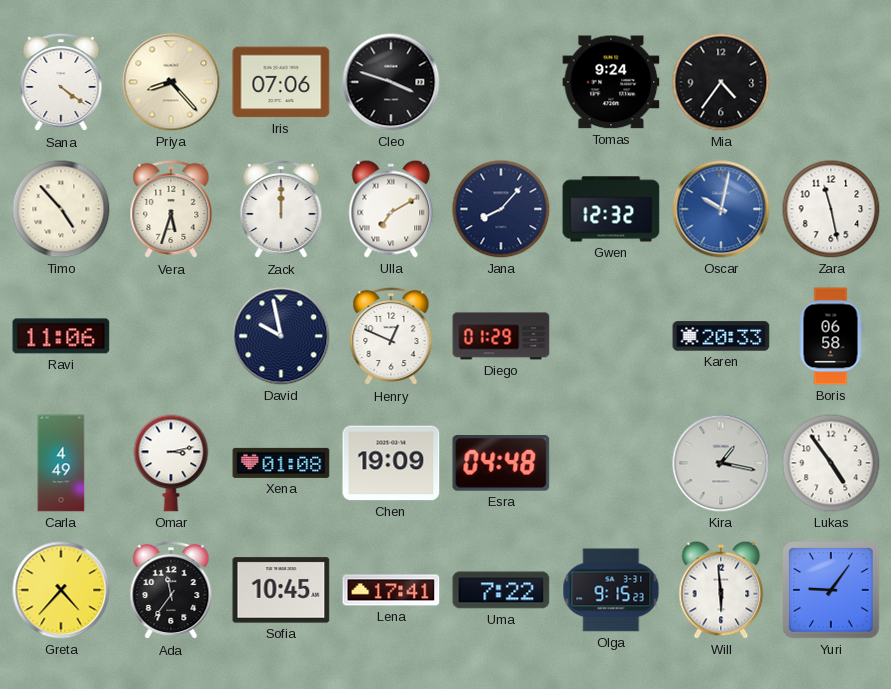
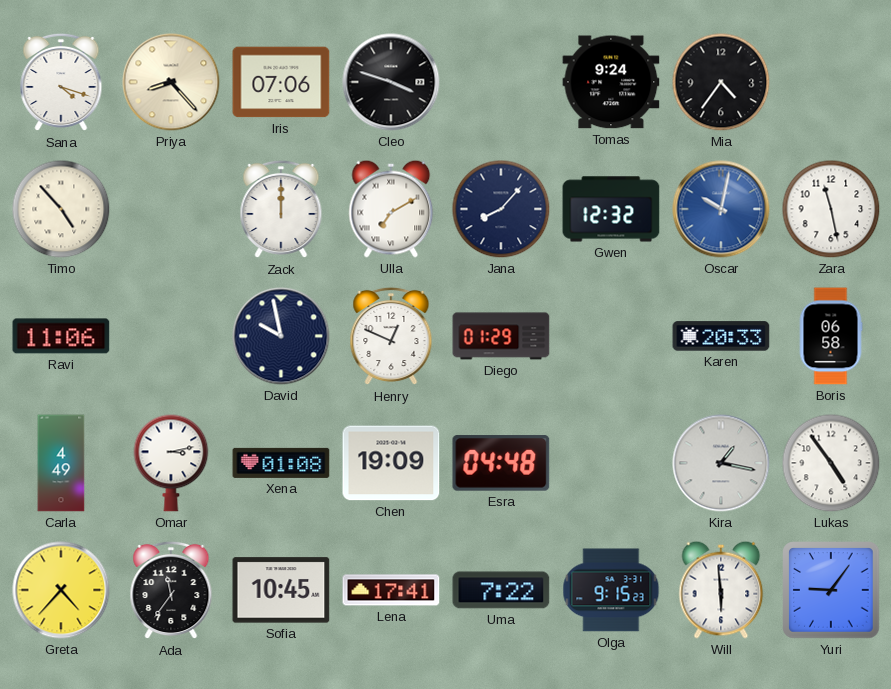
Sana: 4:21 -> 4:18 (61, 82)
Vera: 5:33 -> none (171, 209)
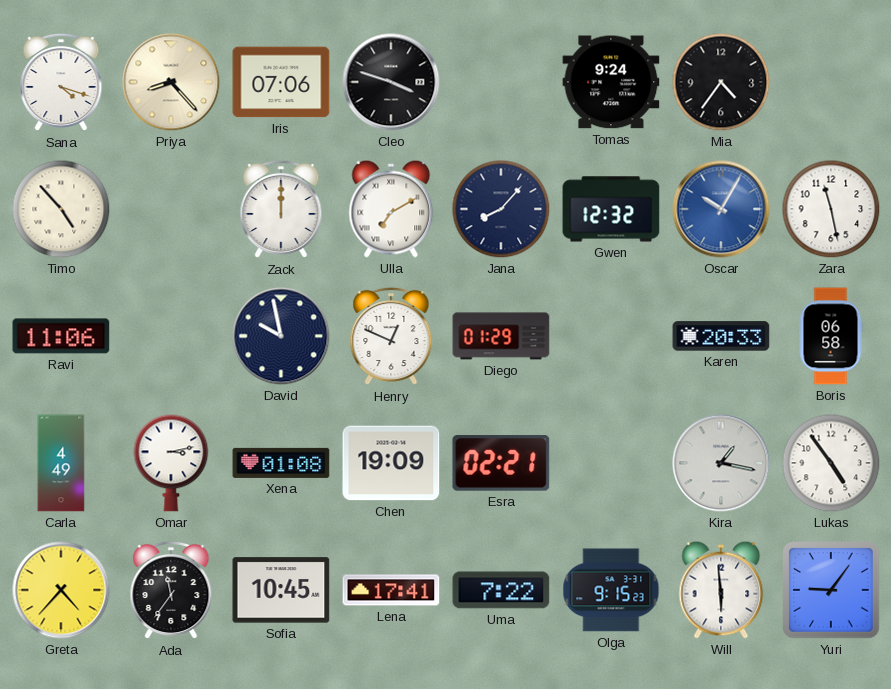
Oscar: 10:02 -> 10:05 (721, 209)
Esra: 04:48 -> 02:21 (501, 463)
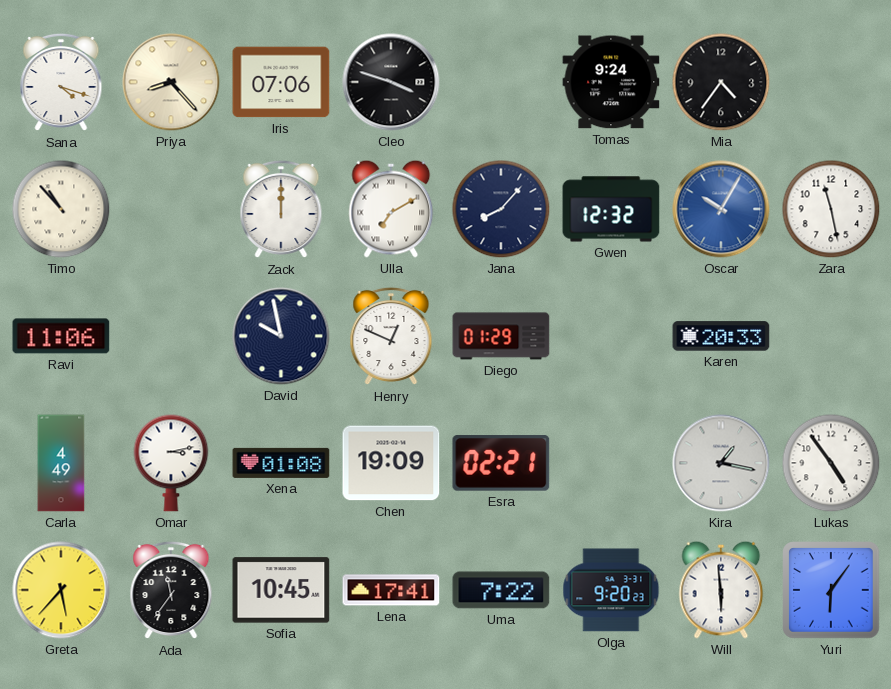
Timo: 4:53 -> 10:53 (61, 209)
Boris: 06:58 -> none (831, 336)
Greta: 4:37 -> 5:37 (61, 590)
Olga: 9:15 -> 9:20 (611, 590)
Yuri: 9:06 -> 6:06 (831, 590)
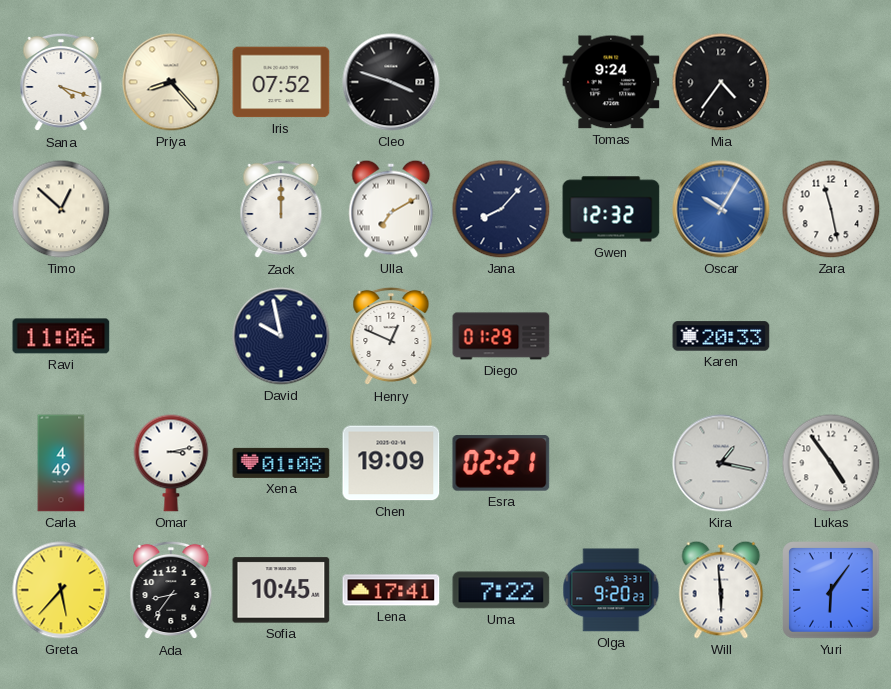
Iris: 07:06 -> 07:52 (281, 82)
Timo: 10:53 -> 12:52 (61, 209)
Ada: 11:36 -> 8:36 (171, 590)
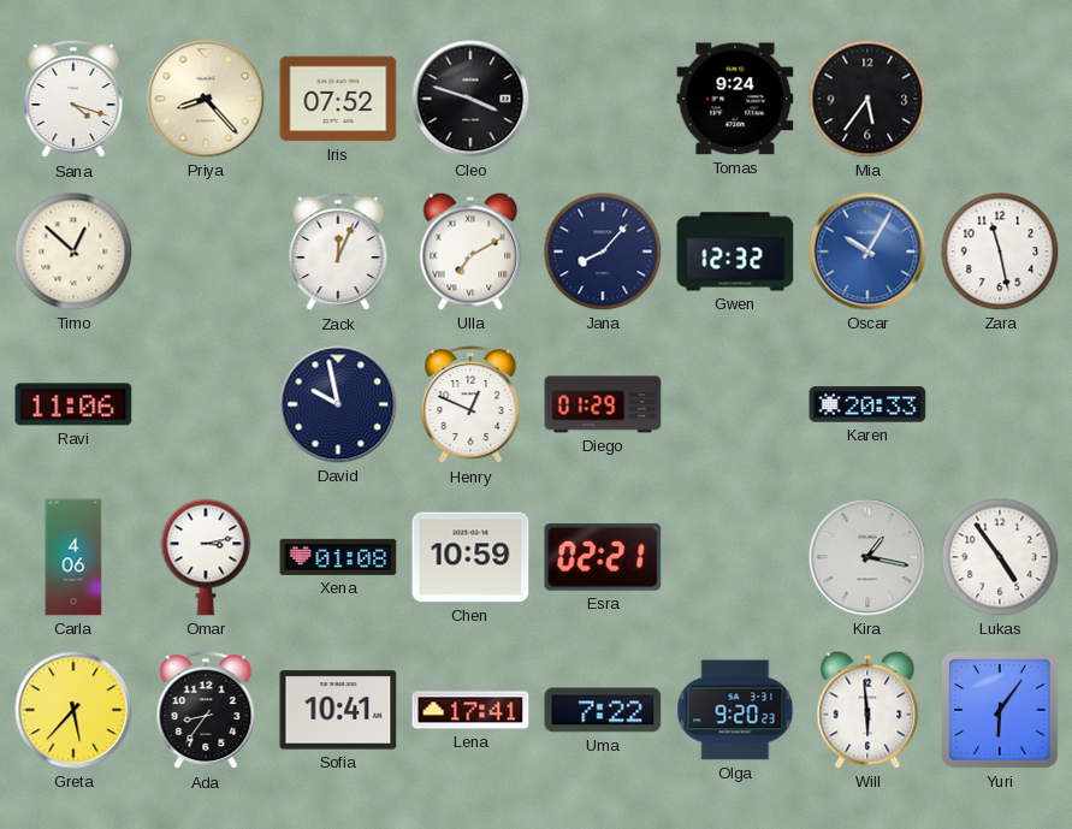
Mia: 4:36 -> 5:36 (867, 99)
Zack: 12:00 -> 12:04 (338, 251)
Carla: 4:49 -> 4:06 (73, 557)
Chen: 19:09 -> 10:59 (470, 557)
Sofia: 10:45 -> 10:41 (338, 710)
